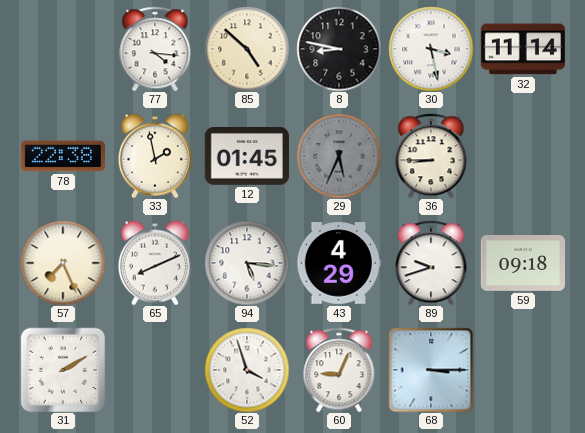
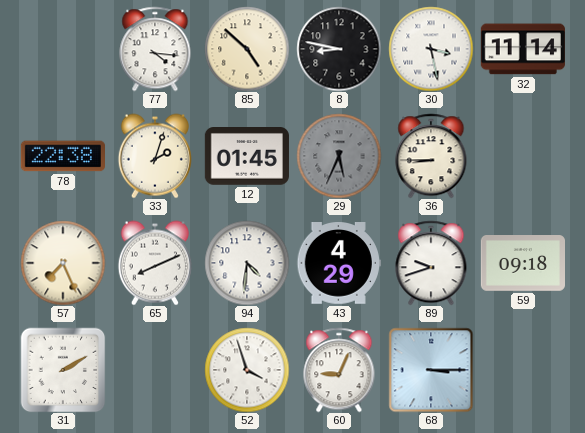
33: 1:58 -> 2:03 (155, 156)
94: 5:16 -> 4:31 (247, 263)
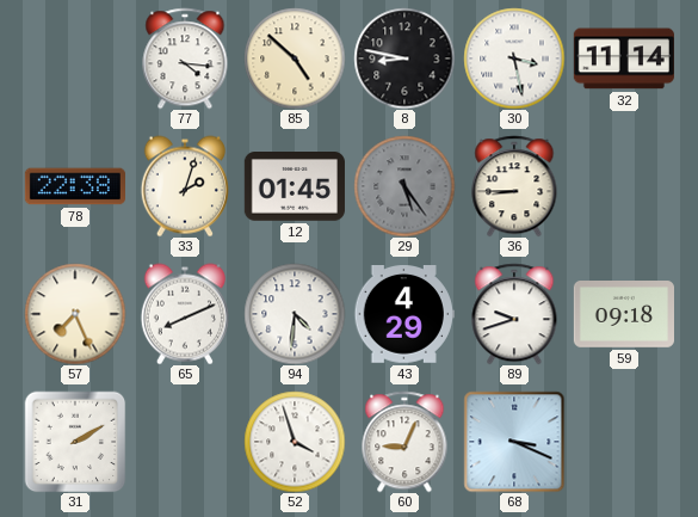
29: 5:34 -> 5:24 (404, 186)
68: 3:15 -> 3:19 (514, 442)
